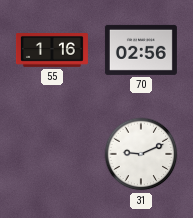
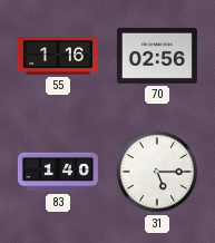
83: none -> 1:40 (58, 172)
31: 9:11 -> 5:15 (157, 172)
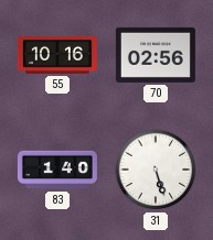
55: 1:16 -> 10:16 (57, 56)
31: 5:15 -> 5:27 (156, 170)
